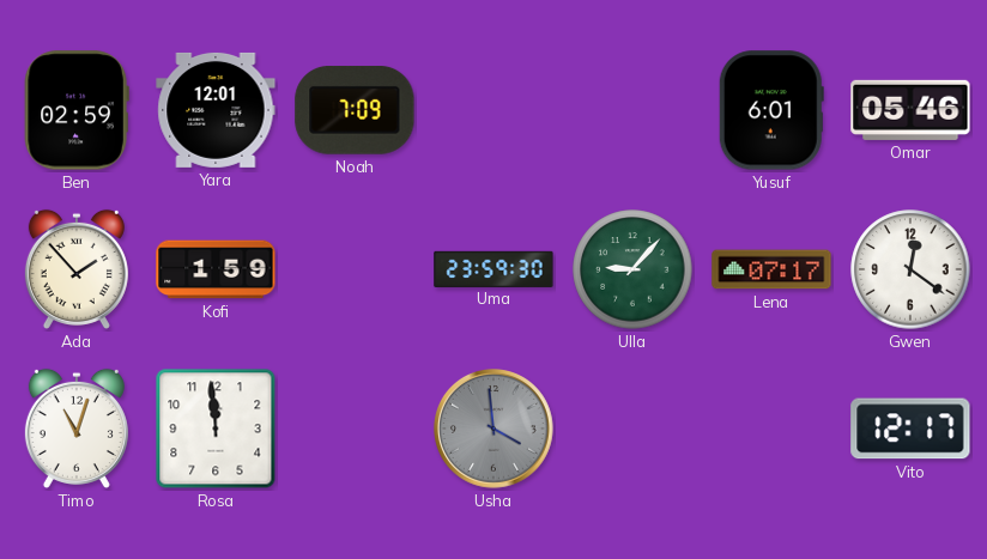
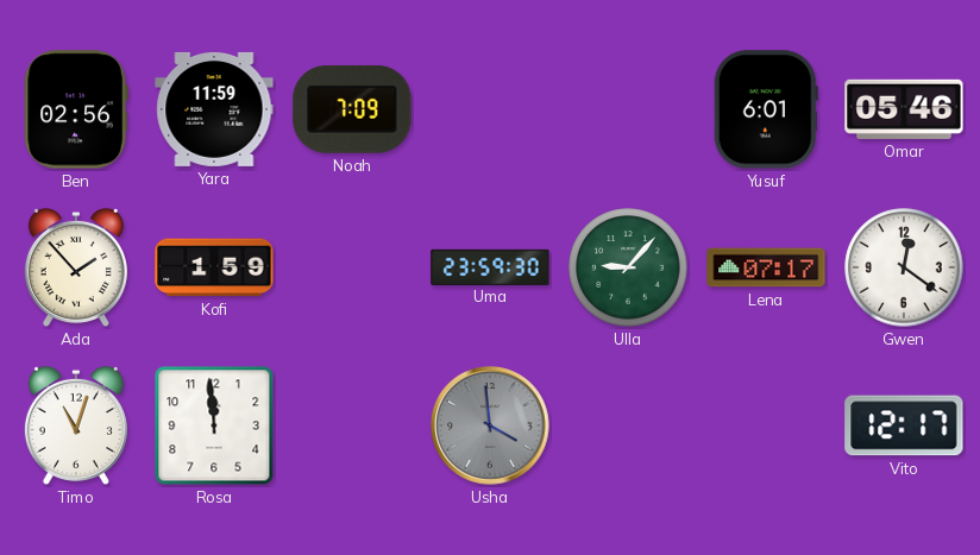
Ben: 02:59 -> 02:56 (76, 109)
Yara: 12:01 -> 11:59 (214, 109)
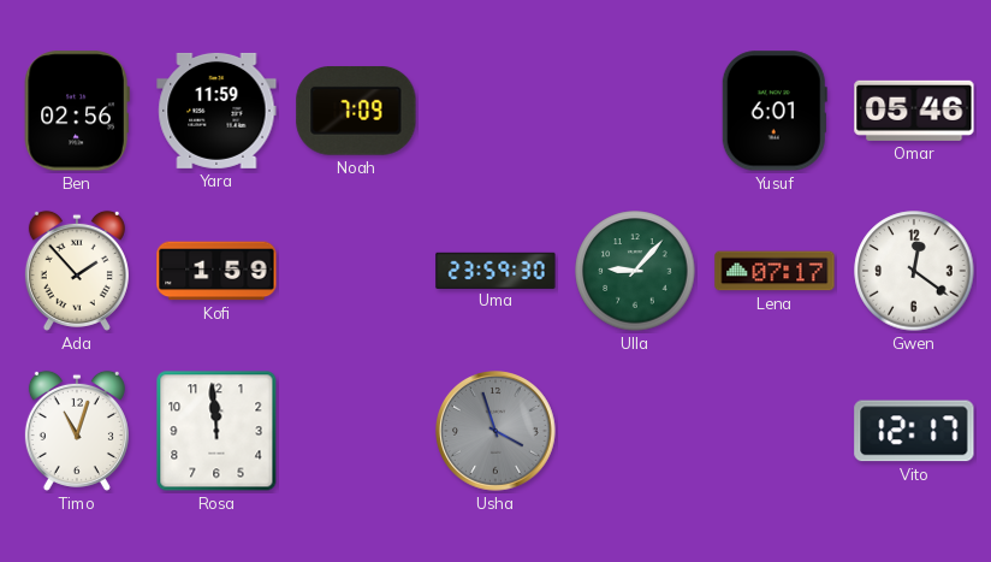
Usha: 3:59 -> 3:57 (497, 432)
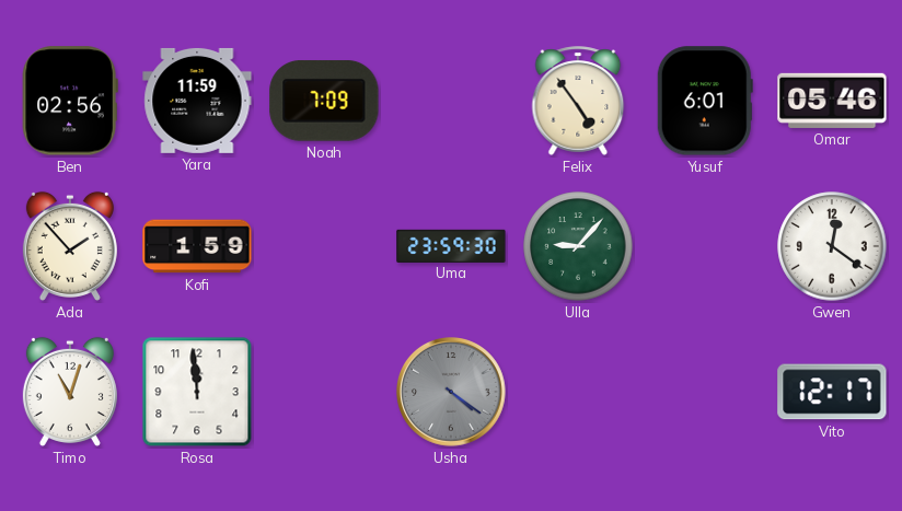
Felix: none -> 4:54 (578, 101)
Lena: 07:17 -> none (775, 271)
Usha: 3:57 -> 4:21 (452, 393)
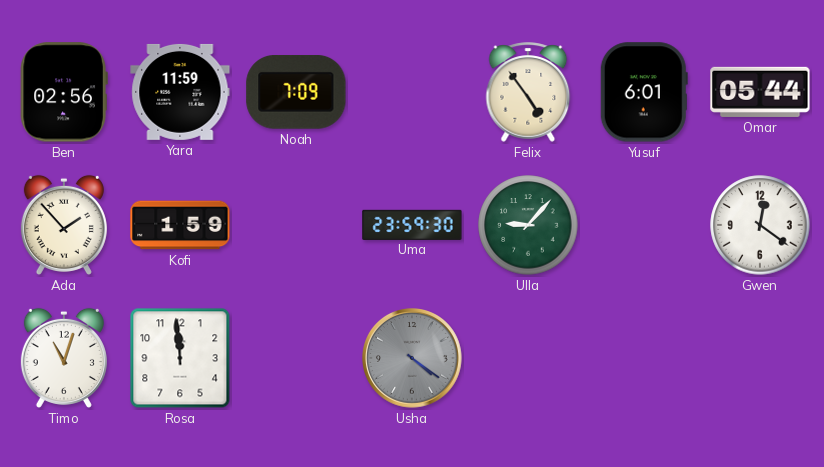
Omar: 05:46 -> 05:44 (760, 92)
Vito: 12:17 -> none (832, 392)
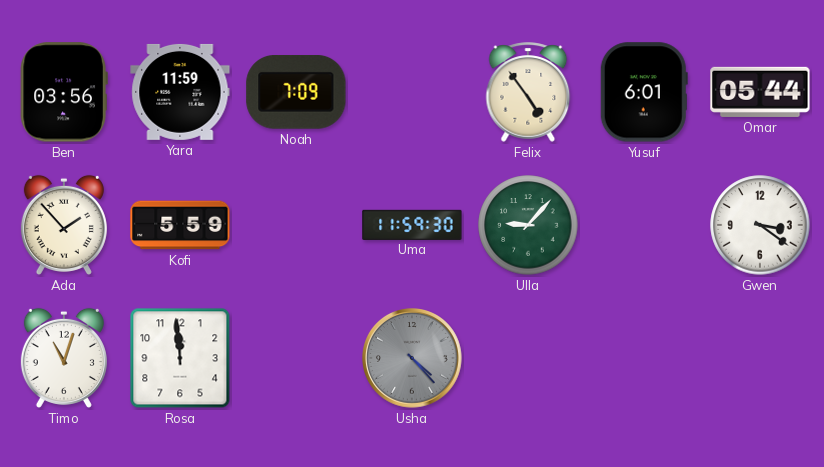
Ben: 02:56 -> 03:56 (64, 92)
Kofi: 1:59 -> 5:59 (180, 225)
Uma: 23:59 -> 11:59 (412, 224)
Gwen: 12:21 -> 3:21 (760, 225)
Usha: 4:21 -> 4:23 (413, 359)
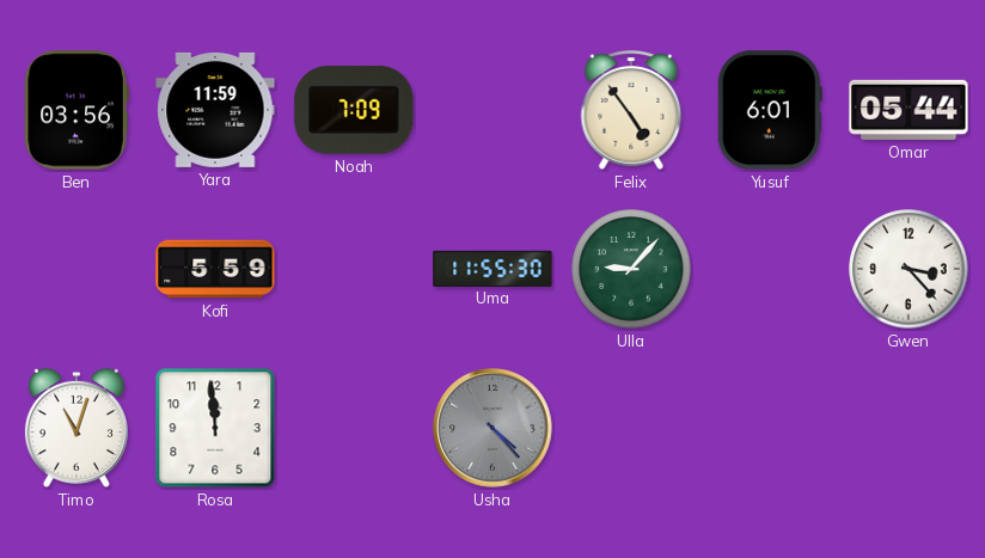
Ada: 1:53 -> none (64, 225)
Uma: 11:59 -> 11:55 (493, 268)
Gwen: 3:21 -> 3:23 (908, 269)
